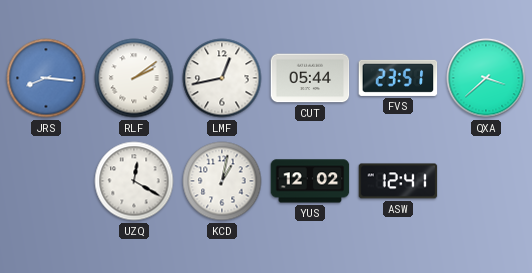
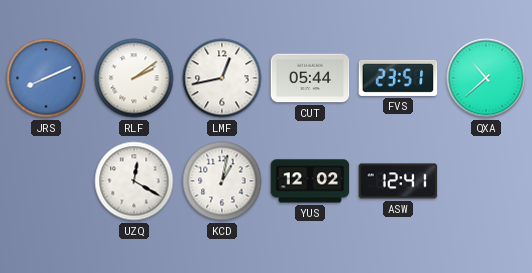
JRS: 8:16 -> 8:11 (46, 78)
QXA: 3:38 -> 10:38 (486, 78)
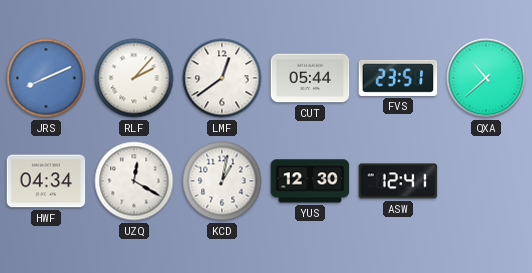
RLF: 2:09 -> 2:07 (134, 78)
LMF: 12:43 -> 12:39 (222, 78)
HWF: none -> 04:34 (46, 181)
YUS: 12:02 -> 12:30 (310, 181)
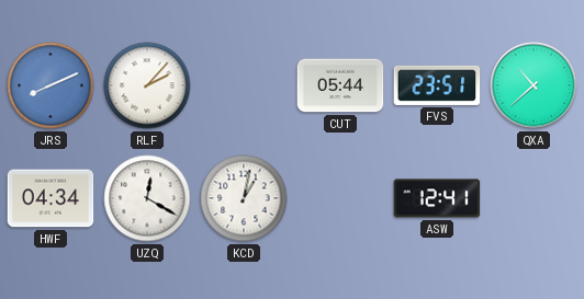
LMF: 12:39 -> none (222, 78)
YUS: 12:30 -> none (310, 181)
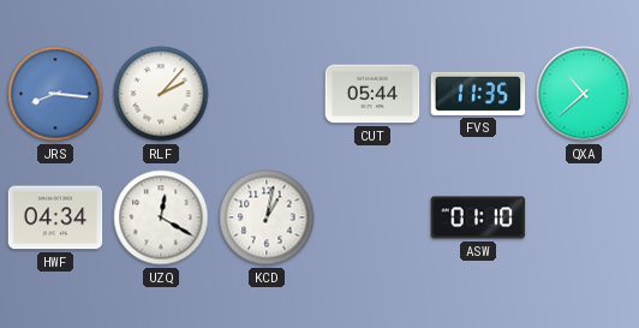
JRS: 8:11 -> 8:16 (55, 94)
FVS: 23:51 -> 11:35 (478, 94)
ASW: 12:41 -> 01:10 (478, 217)
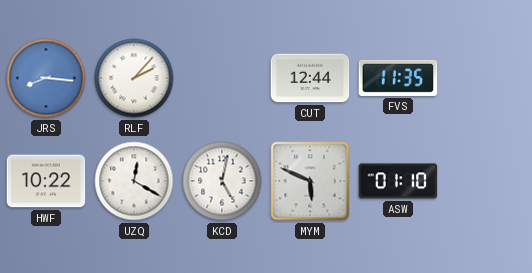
CUT: 05:44 -> 12:44 (310, 78)
QXA: 10:38 -> none (584, 94)
HWF: 04:34 -> 10:22 (46, 181)
KCD: 1:02 -> 5:02 (222, 181)
MYM: none -> 5:49 (310, 181)
